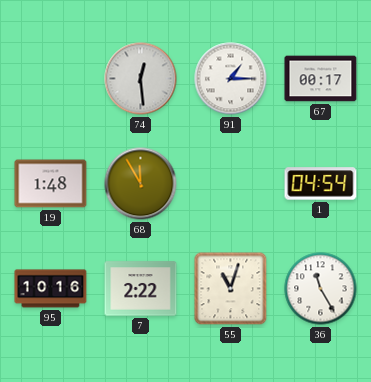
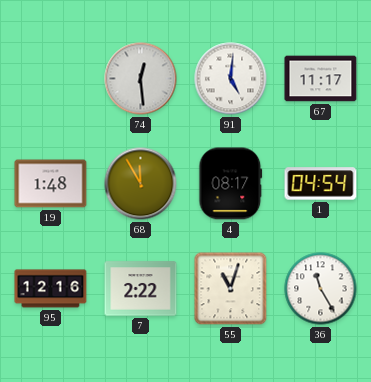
91: 1:15 -> 5:01 (231, 79)
67: 00:17 -> 11:17 (321, 79)
4: none -> 08:17 (231, 184)
95: 10:16 -> 12:16 (51, 289)
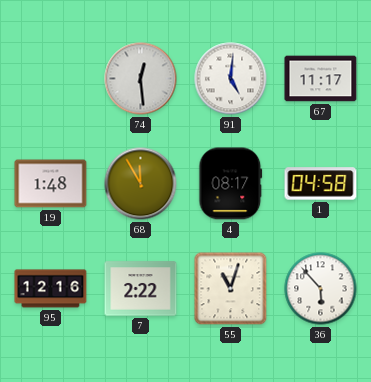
1: 04:54 -> 04:58 (321, 184)
36: 11:25 -> 5:53 (321, 289)
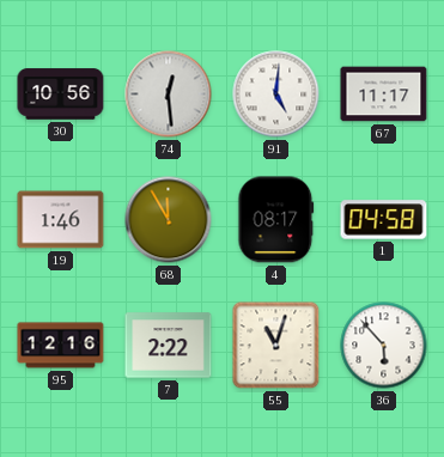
30: none -> 10:56 (61, 95)
19: 1:48 -> 1:46 (61, 220)
